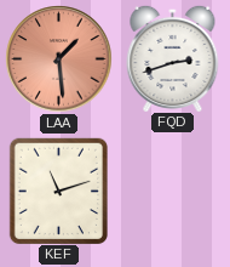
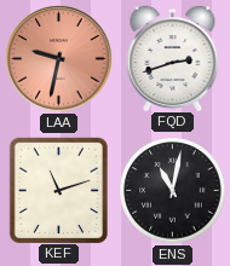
LAA: 1:29 -> 9:32 (59, 59)
ENS: none -> 11:02 (173, 191)
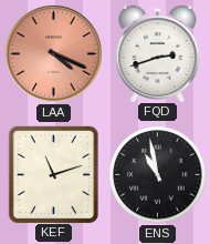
LAA: 9:32 -> 4:19 (54, 54)
ENS: 11:02 -> 10:58 (158, 175)
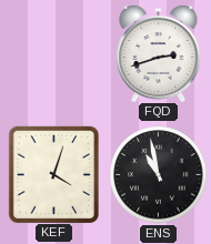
LAA: 4:19 -> none (54, 54)
KEF: 11:12 -> 4:03 (53, 174)
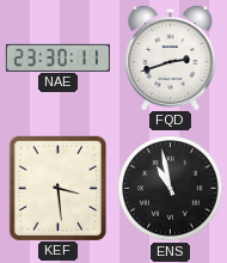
NAE: none -> 23:30 (57, 57)
KEF: 4:03 -> 3:29 (57, 188)
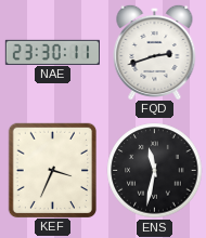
KEF: 3:29 -> 3:34 (52, 170)
ENS: 10:58 -> 11:32 (155, 171)
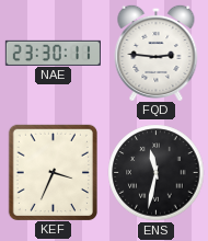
FQD: 2:42 -> 2:46 (157, 51)
